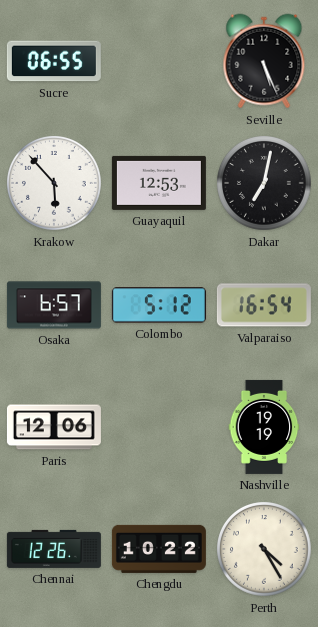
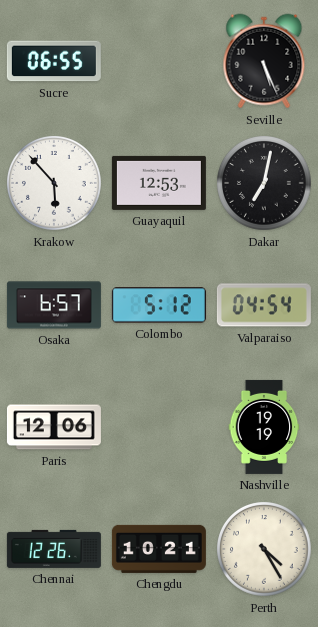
Valparaiso: 16:54 -> 04:54 (264, 305)
Chengdu: 10:22 -> 10:21 (159, 549)
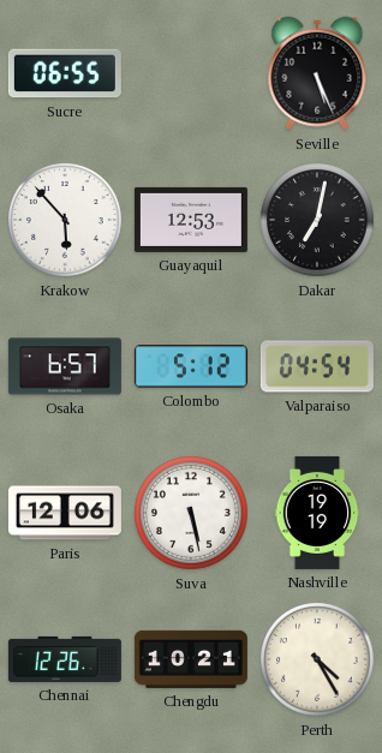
Suva: none -> 5:28 (192, 514)
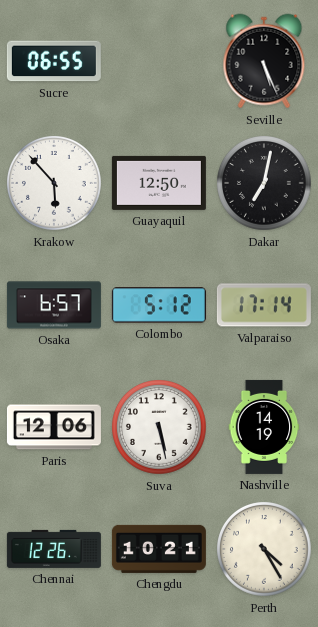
Guayaquil: 12:53 -> 12:50 (159, 183)
Valparaiso: 04:54 -> 17:14 (264, 305)
Nashville: 19:19 -> 14:19 (264, 427)
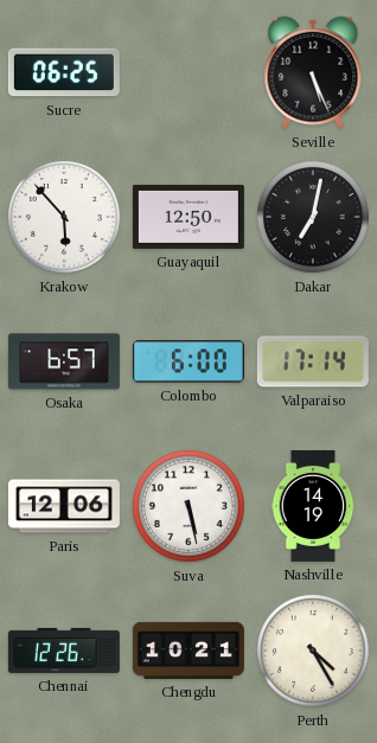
Sucre: 06:55 -> 06:25 (64, 72)
Colombo: 5:12 -> 6:00 (188, 361)
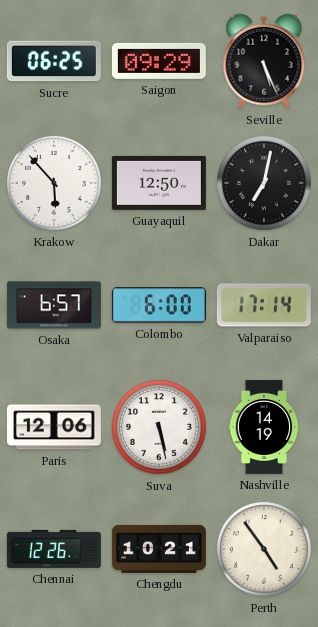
Saigon: none -> 09:29 (159, 61)
Perth: 4:25 -> 4:54 (265, 550)
